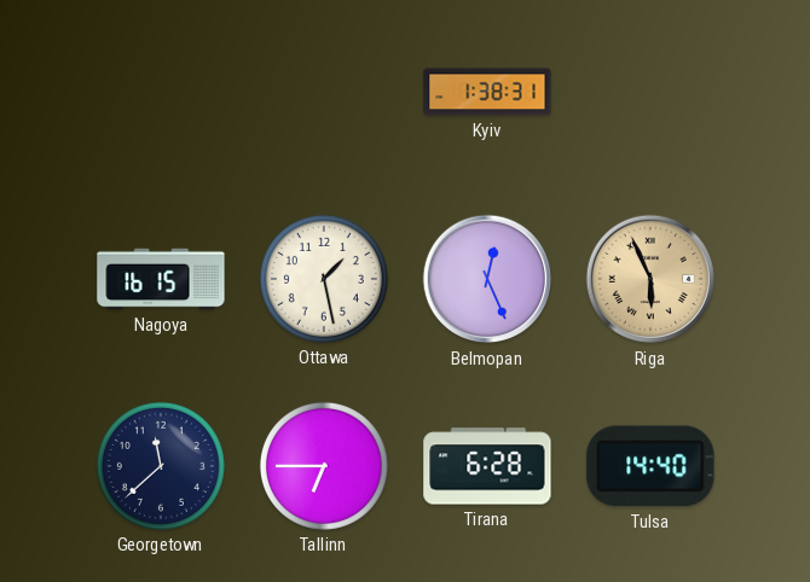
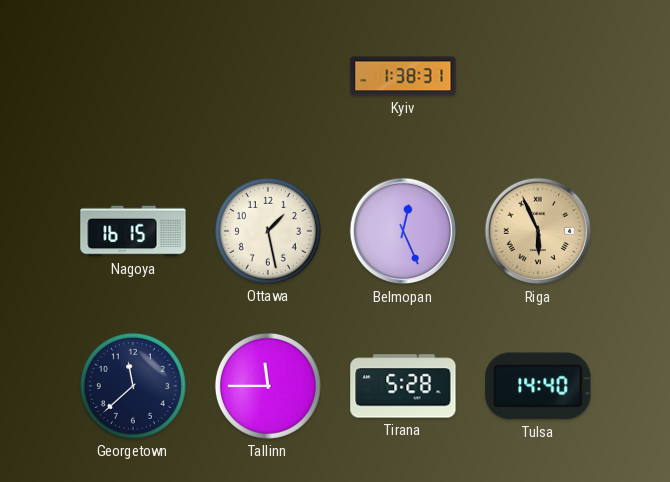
Tallinn: 6:45 -> 11:45 (268, 386)
Tirana: 6:28 -> 5:28 (403, 386)
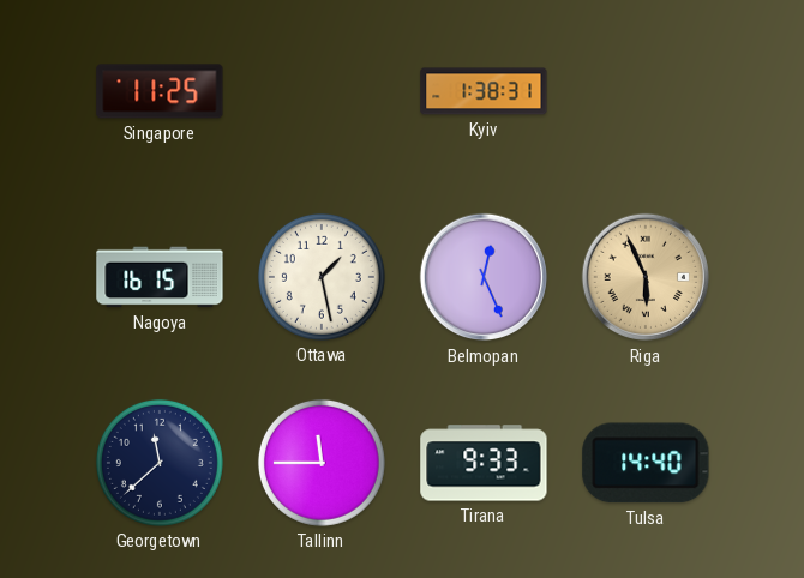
Singapore: none -> 11:25 (160, 91)
Tirana: 5:28 -> 9:33 (484, 463)
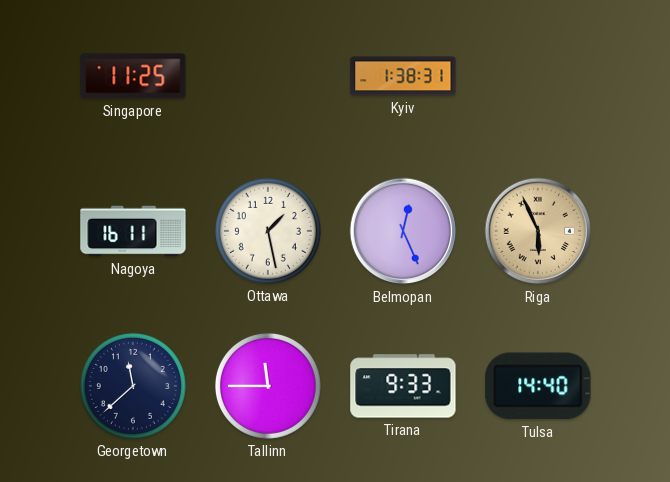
Nagoya: 16:15 -> 16:11 (133, 231)
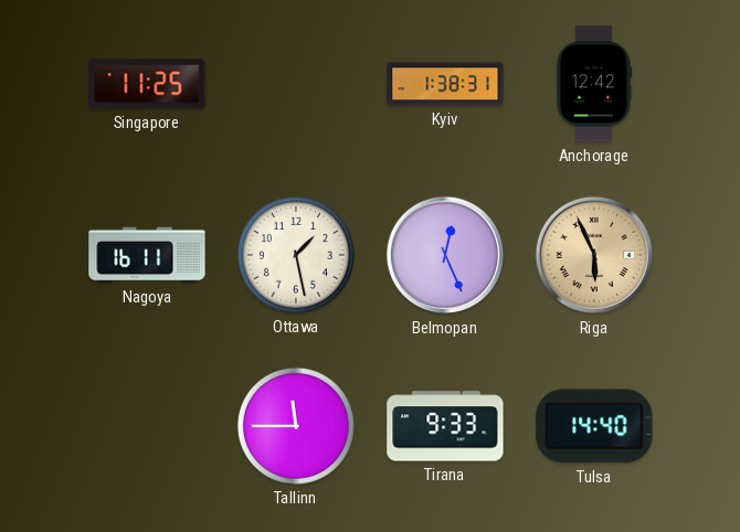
Anchorage: none -> 12:42 (594, 84)
Georgetown: 11:38 -> none (133, 386)
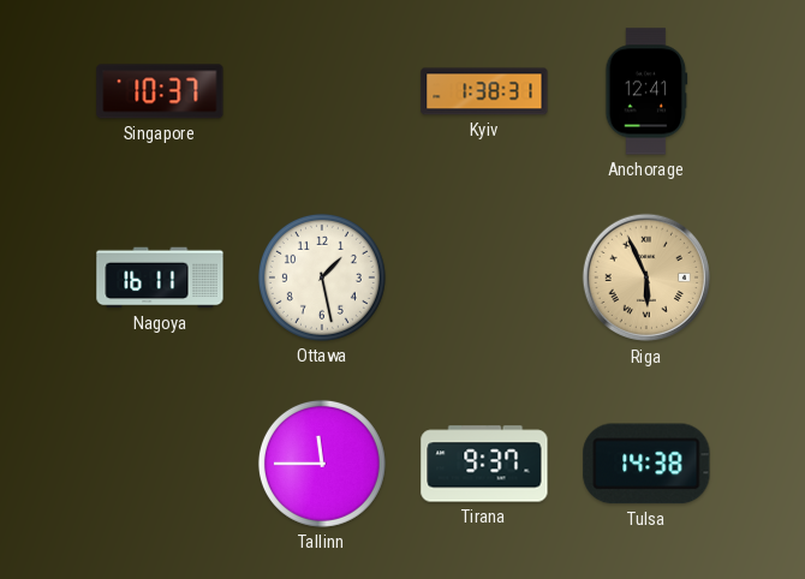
Singapore: 11:25 -> 10:37 (160, 91)
Anchorage: 12:42 -> 12:41 (646, 91)
Belmopan: 12:26 -> none (445, 255)
Tirana: 9:33 -> 9:37 (484, 464)
Tulsa: 14:40 -> 14:38 (646, 464)
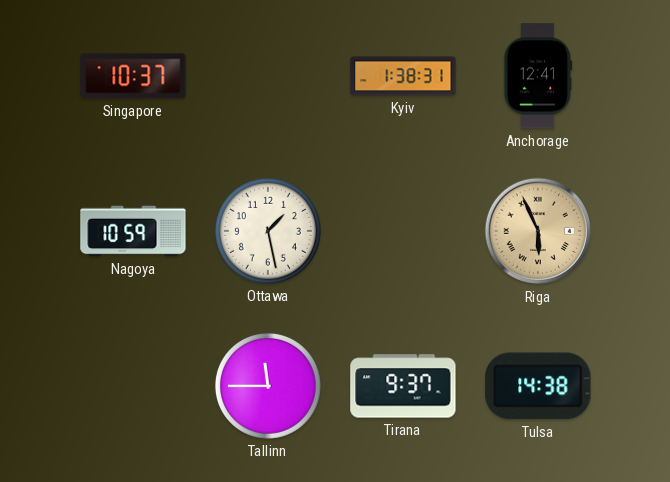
Nagoya: 16:11 -> 10:59 (133, 231)
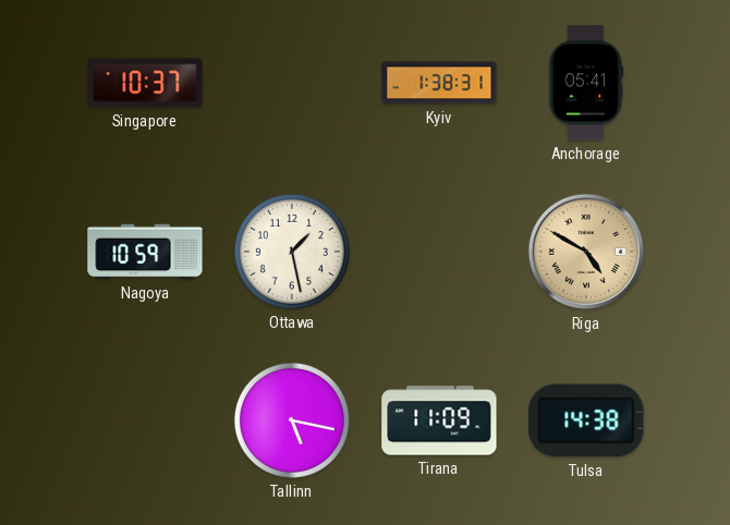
Anchorage: 12:41 -> 05:41 (586, 83)
Riga: 5:56 -> 4:50 (586, 252)
Tallinn: 11:45 -> 5:17 (292, 420)
Tirana: 9:37 -> 11:09 (439, 420)
